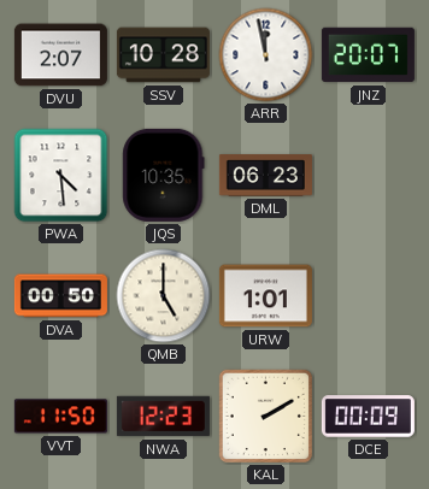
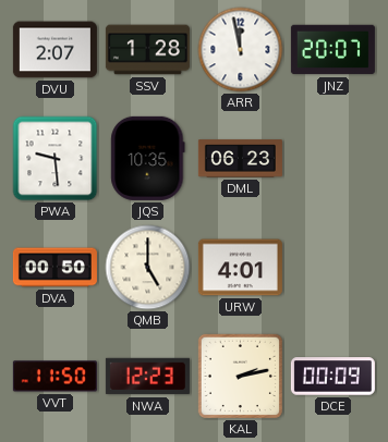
SSV: 10:28 -> 1:28 (147, 50)
PWA: 4:29 -> 9:29 (56, 159)
URW: 1:01 -> 4:01 (240, 268)
KAL: 2:10 -> 2:13 (240, 376)
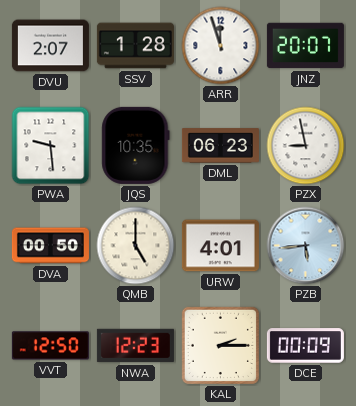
ARR: 11:58 -> 11:57 (221, 46)
PZX: none -> 8:58 (306, 146)
PZB: none -> 5:44 (306, 246)
VVT: 11:50 -> 12:50 (50, 346)
KAL: 2:13 -> 2:15 (220, 345)
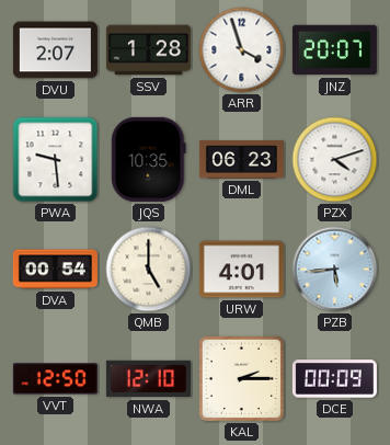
ARR: 11:57 -> 3:57 (242, 50)
PZX: 8:58 -> 4:12 (335, 160)
DVA: 00:50 -> 00:54 (55, 270)
NWA: 12:23 -> 12:10 (148, 379)
